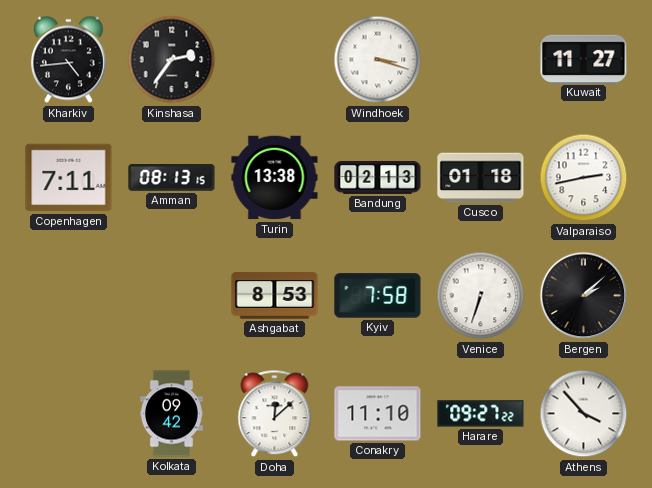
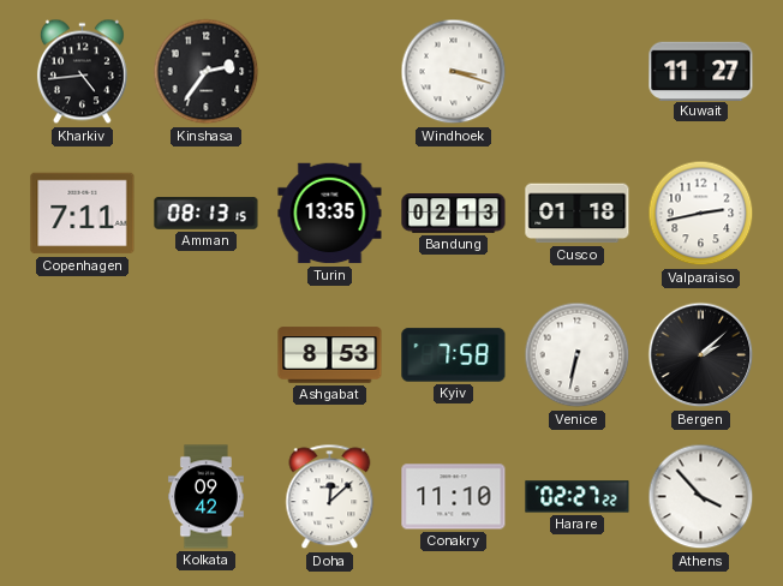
Turin: 13:38 -> 13:35 (330, 214)
Venice: 6:33 -> 6:32 (578, 355)
Harare: 09:27 -> 02:27 (578, 497)
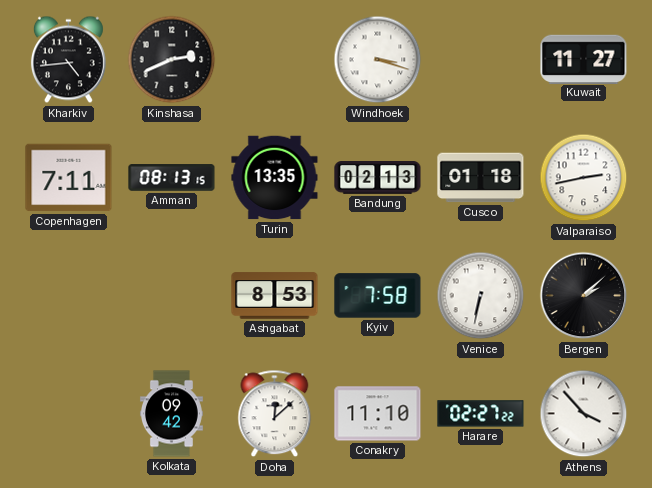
Kinshasa: 2:36 -> 2:41 (172, 60)
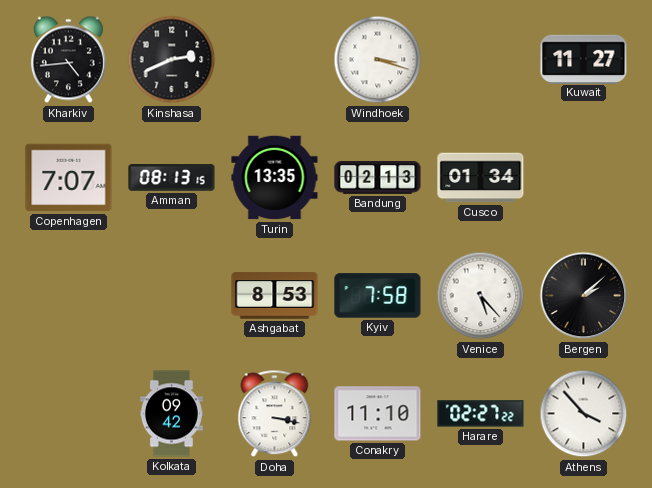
Copenhagen: 7:11 -> 7:07 (69, 178)
Cusco: 01:18 -> 01:34 (481, 178)
Valparaiso: 2:43 -> none (584, 178)
Venice: 6:32 -> 5:23 (481, 296)
Doha: 12:08 -> 3:17 (275, 414)
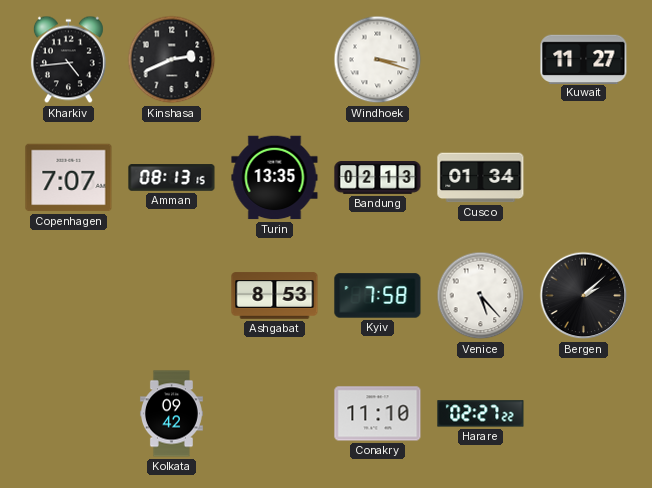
Doha: 3:17 -> none (275, 414)
Athens: 3:53 -> none (584, 414)
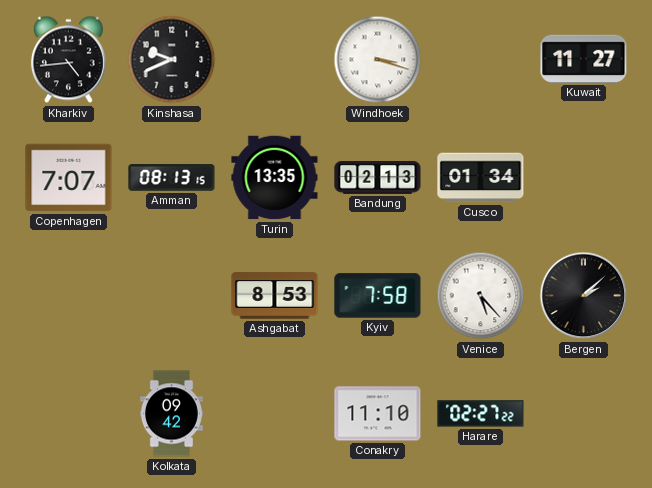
Kinshasa: 2:41 -> 9:41 (172, 60)
